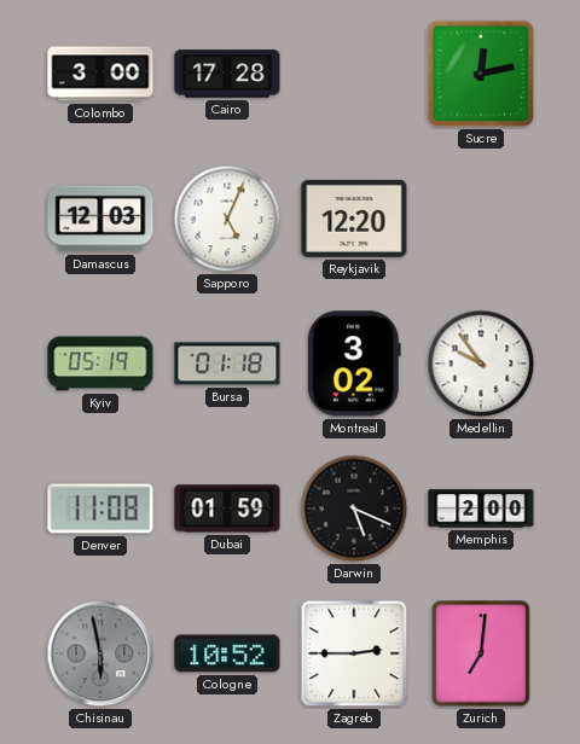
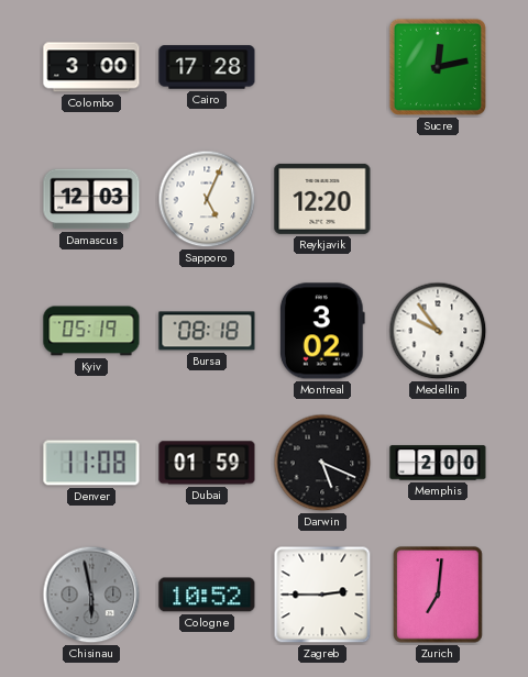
Bursa: 01:18 -> 08:18 (207, 331)
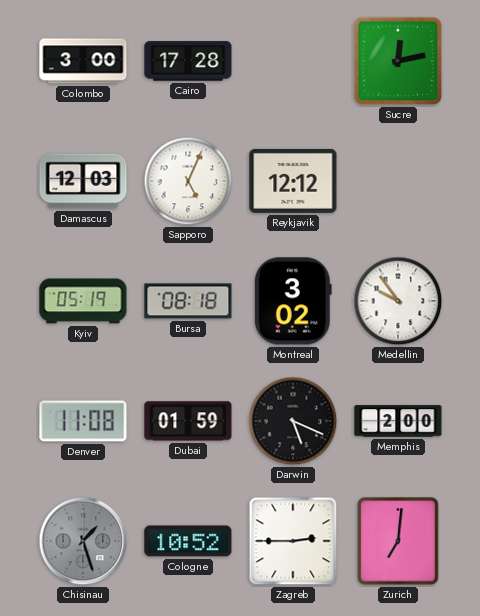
Reykjavik: 12:20 -> 12:12 (293, 181)
Chisinau: 5:58 -> 1:27 (83, 541)
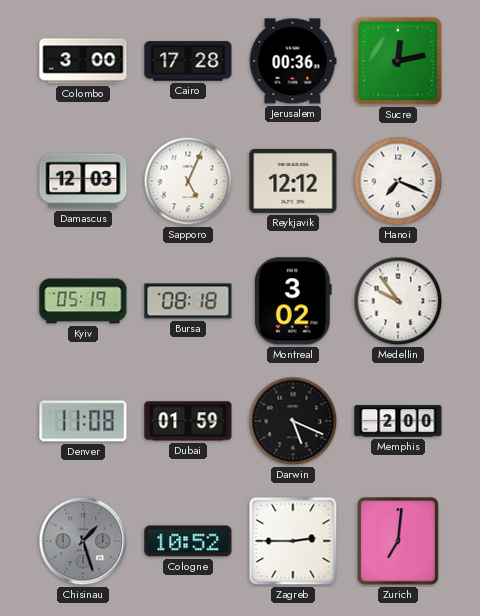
Jerusalem: none -> 00:36 (293, 61)
Hanoi: none -> 7:19 (398, 181)
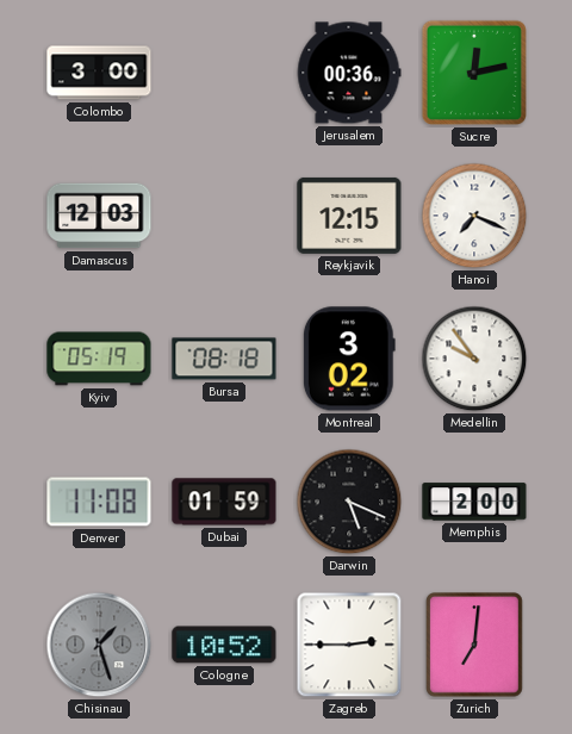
Cairo: 17:28 -> none (188, 61)
Sapporo: 5:04 -> none (188, 181)
Reykjavik: 12:12 -> 12:15 (349, 216)
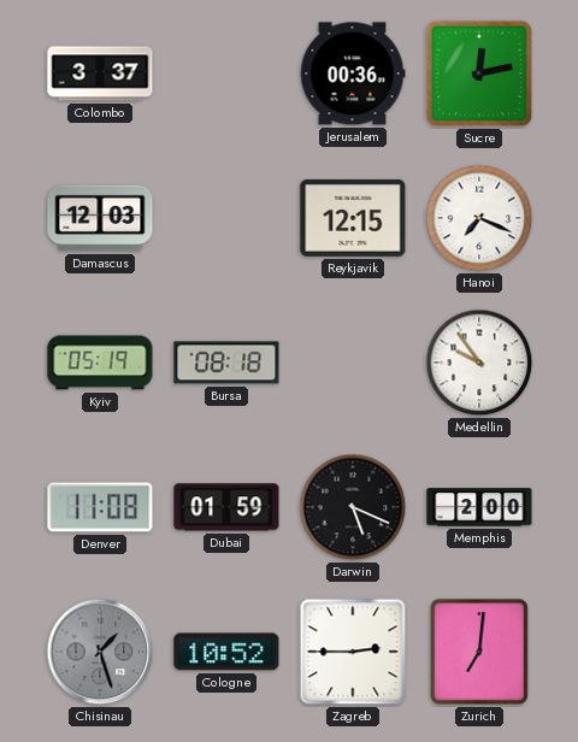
Colombo: 3:00 -> 3:37 (100, 73)
Montreal: 3:02 -> none (349, 359)
